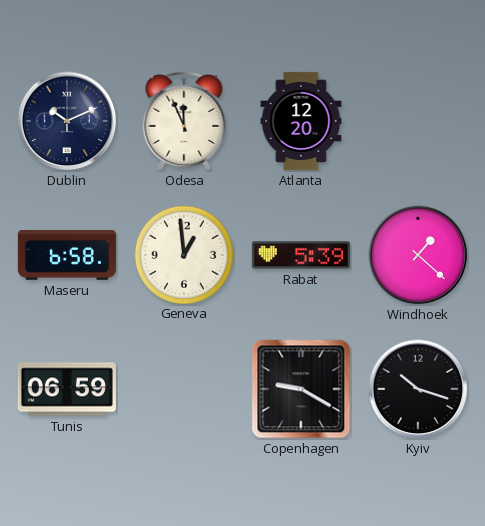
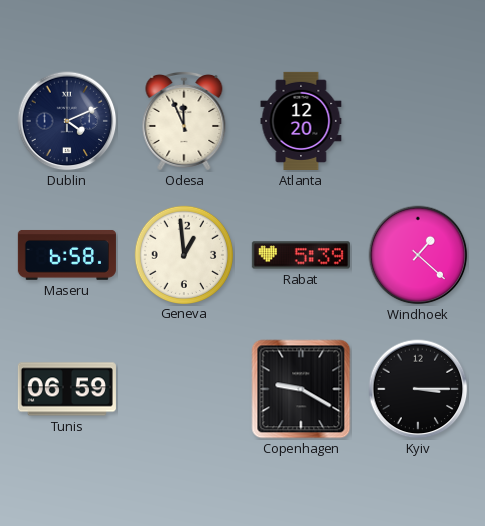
Dublin: 10:11 -> 4:11 (67, 121)
Kyiv: 10:18 -> 3:15 (418, 389)
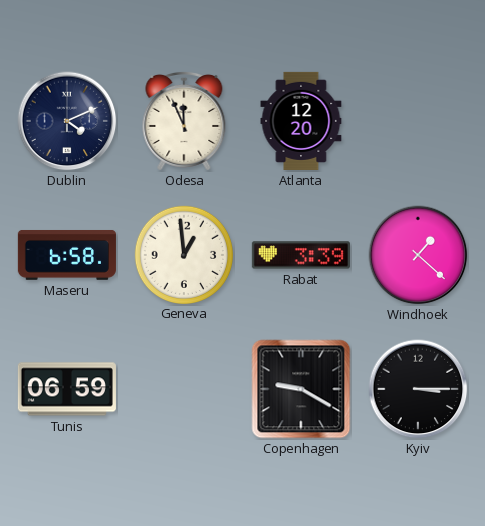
Rabat: 5:39 -> 3:39 (301, 255)
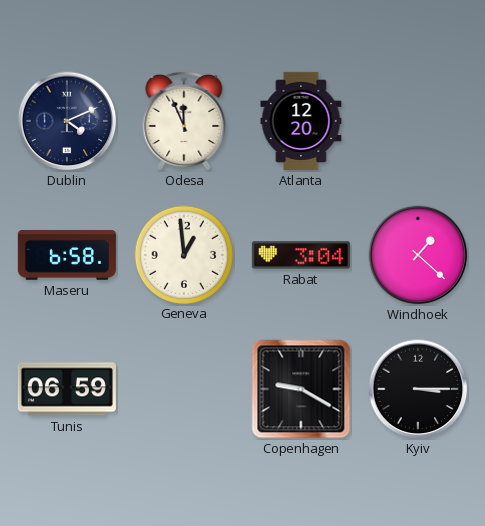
Rabat: 3:39 -> 3:04 (301, 255)
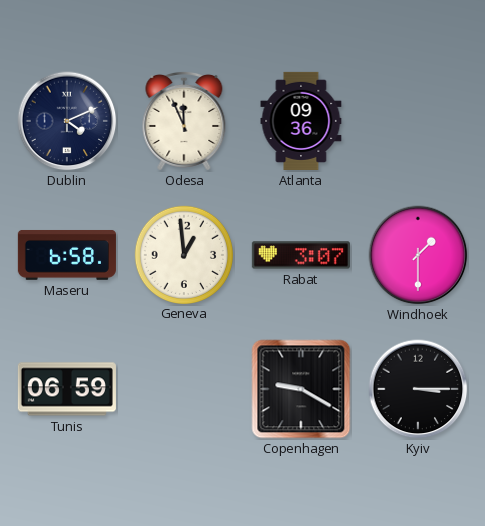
Atlanta: 12:20 -> 09:36 (301, 121)
Rabat: 3:04 -> 3:07 (301, 255)
Windhoek: 1:22 -> 1:30 (418, 255)
